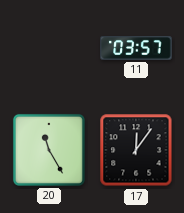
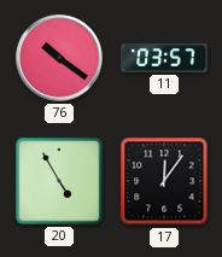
76: none -> 10:21 (59, 58)
20: 11:25 -> 4:55 (59, 181)
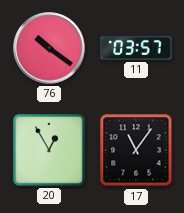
20: 4:55 -> 12:55 (49, 150)
17: 12:06 -> 11:06 (136, 150)
